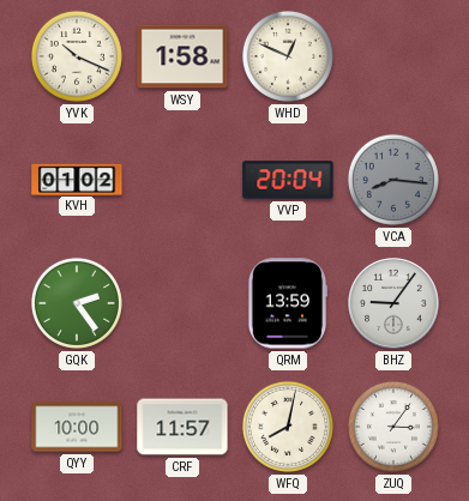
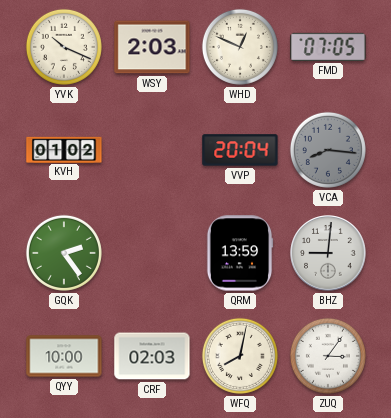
WSY: 1:58 -> 2:03 (152, 47)
FMD: none -> 07:05 (328, 47)
BHZ: 9:06 -> 9:01 (328, 253)
CRF: 11:57 -> 02:03 (152, 356)
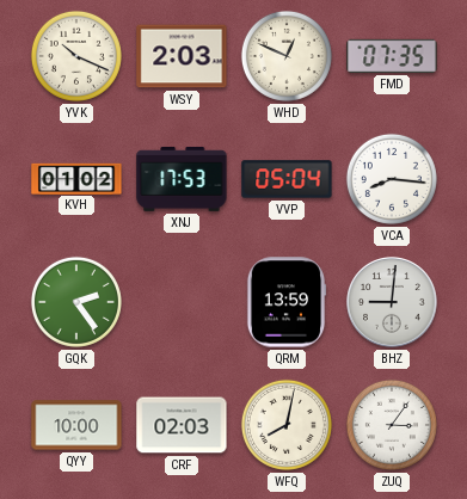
FMD: 07:05 -> 07:35 (392, 56)
XNJ: none -> 17:53 (182, 179)
VVP: 20:04 -> 05:04 (287, 179)
VCA dial: grey -> white (392, 179)
